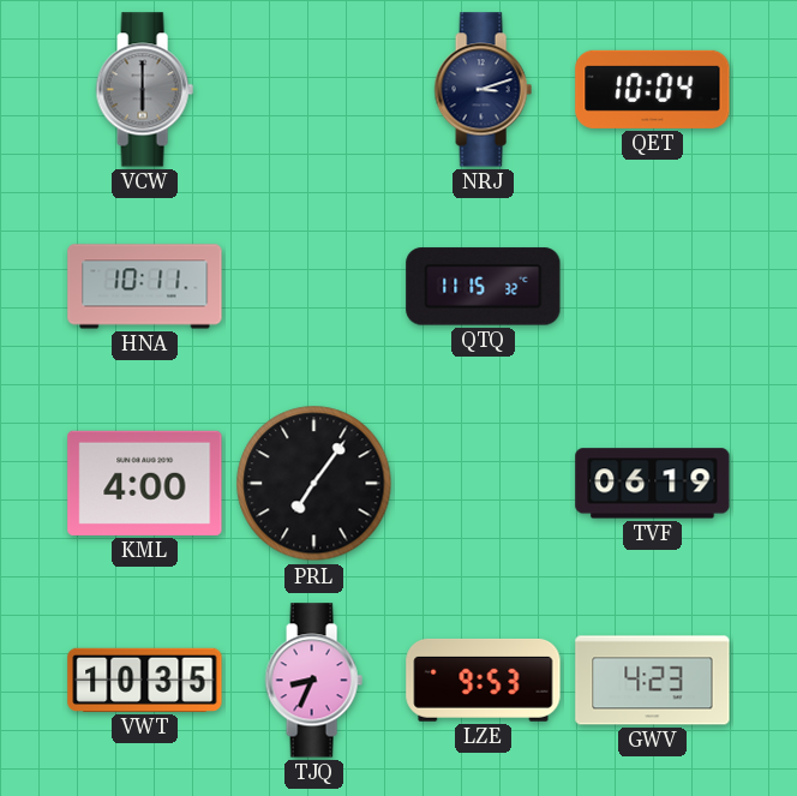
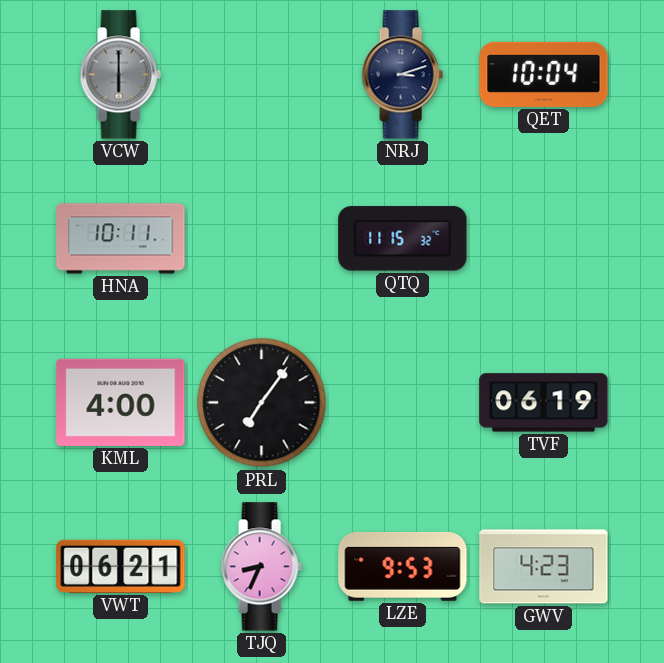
VWT: 10:35 -> 06:21 (121, 566)
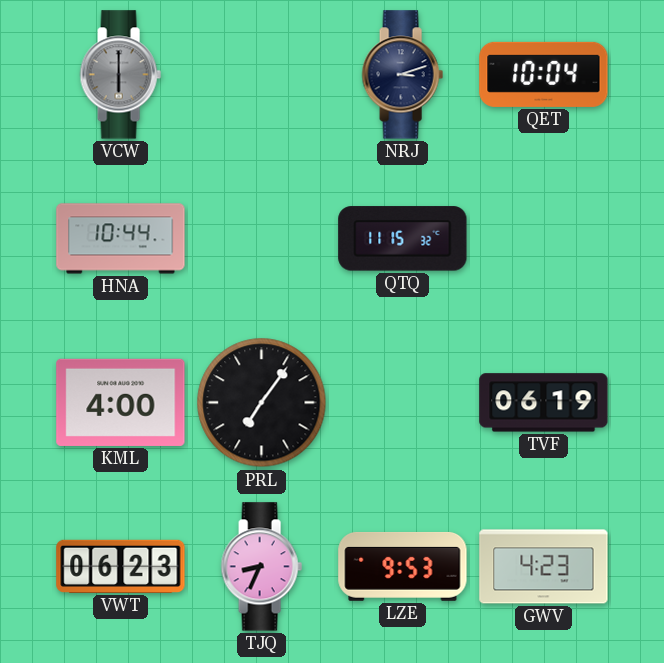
HNA: 10:11 -> 10:44 (121, 239)
VWT: 06:21 -> 06:23 (121, 566)
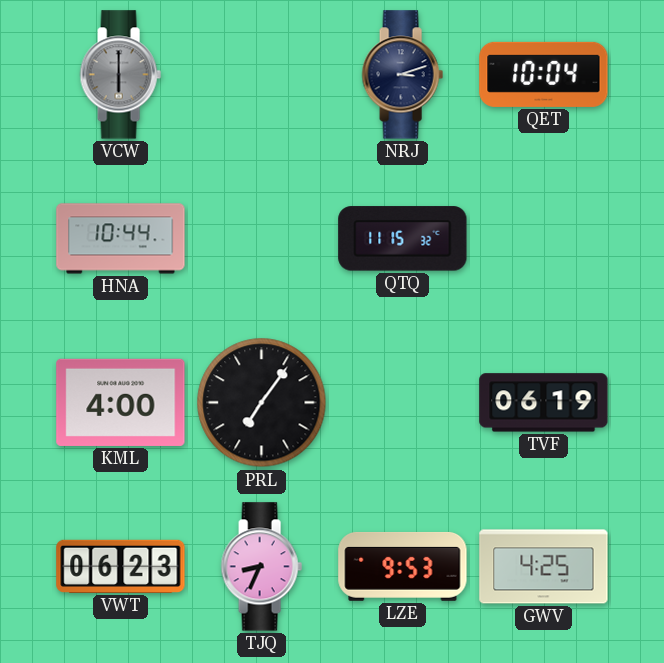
GWV: 4:23 -> 4:25 (544, 567)
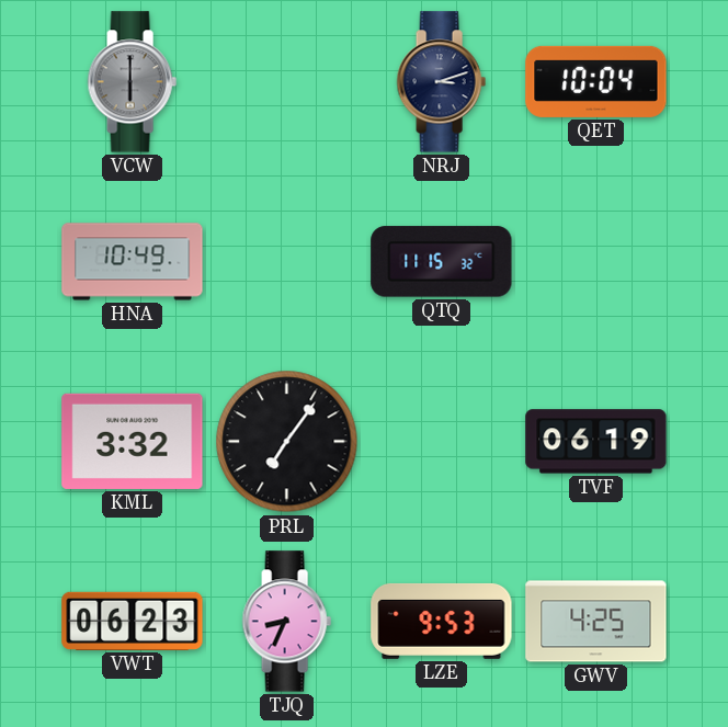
HNA: 10:44 -> 10:49 (133, 262)
KML: 4:00 -> 3:32 (133, 441)
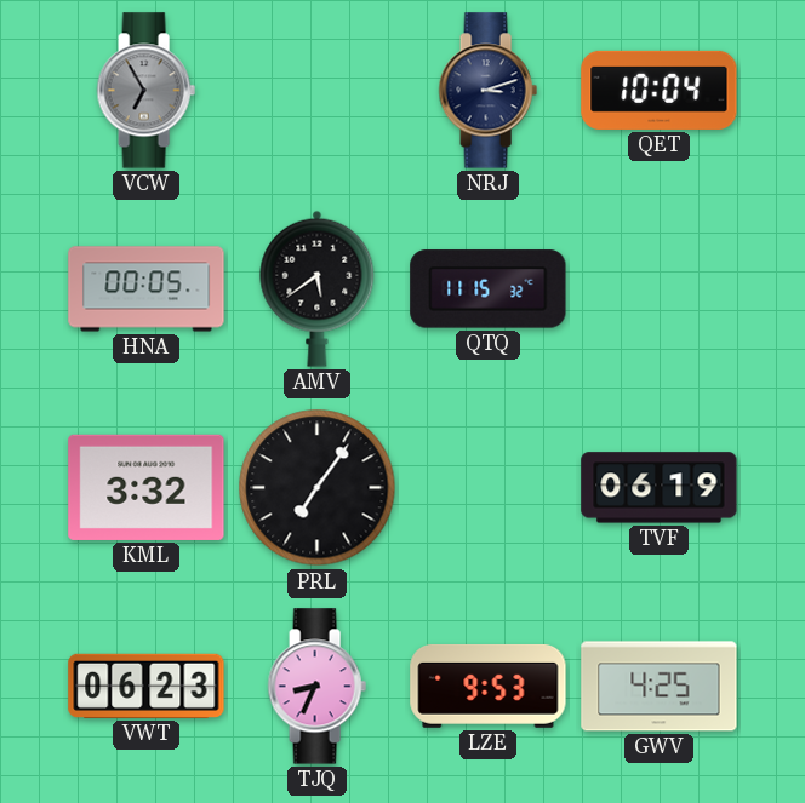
VCW: 6:00 -> 6:55 (145, 91)
HNA: 10:49 -> 00:05 (147, 289)
AMV: none -> 5:39 (318, 288)
